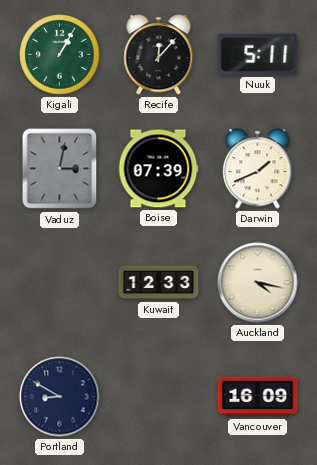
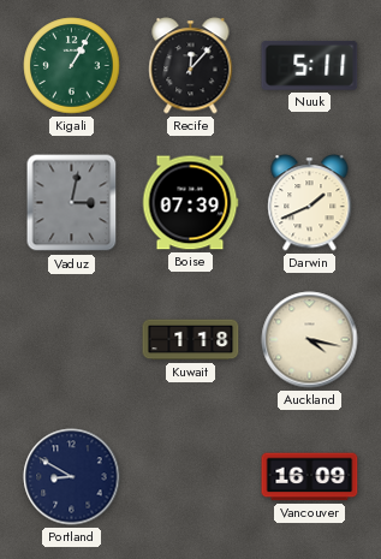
Kuwait: 12:33 -> 1:18 (191, 340)
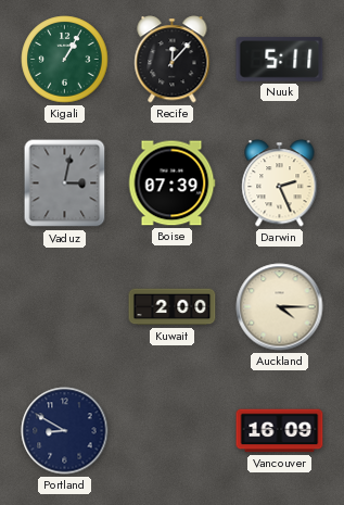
Darwin: 1:41 -> 2:26 (280, 184)
Kuwait: 1:18 -> 2:00 (173, 307)
Auckland: 4:17 -> 4:15 (280, 307)
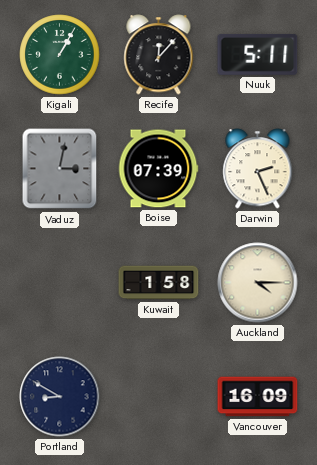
Kuwait: 2:00 -> 1:58 (159, 283)
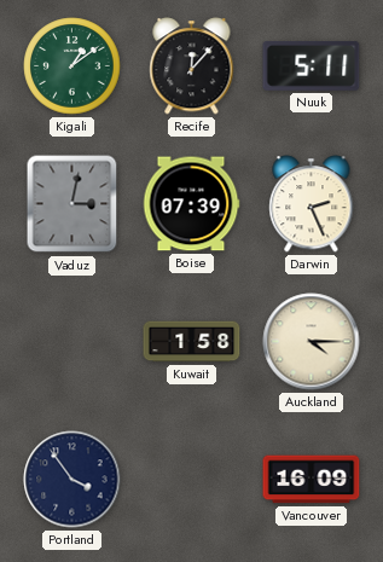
Kigali: 1:05 -> 1:09 (72, 66)
Portland: 8:50 -> 3:54 (72, 480)
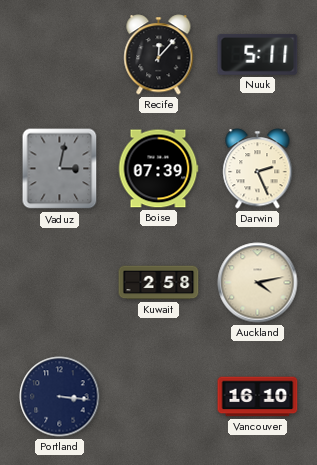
Kigali: 1:09 -> none (72, 66)
Kuwait: 1:58 -> 2:58 (159, 283)
Auckland: 4:15 -> 4:13 (258, 283)
Portland: 3:54 -> 3:16 (60, 397)
Vancouver: 16:09 -> 16:10 (258, 397)
